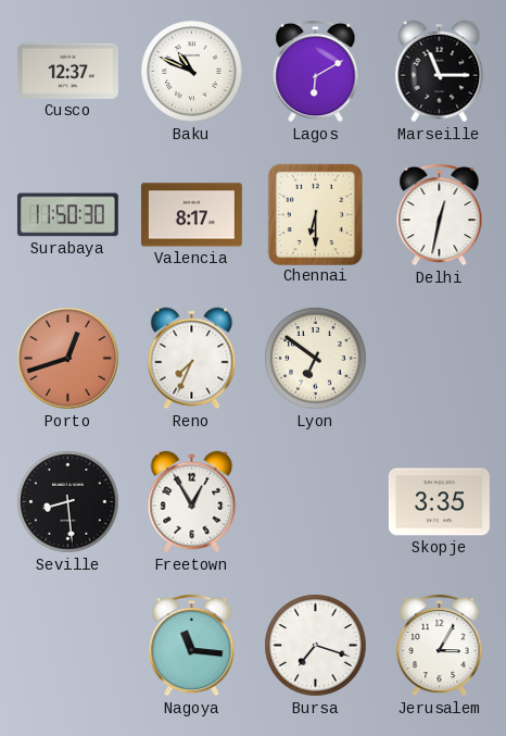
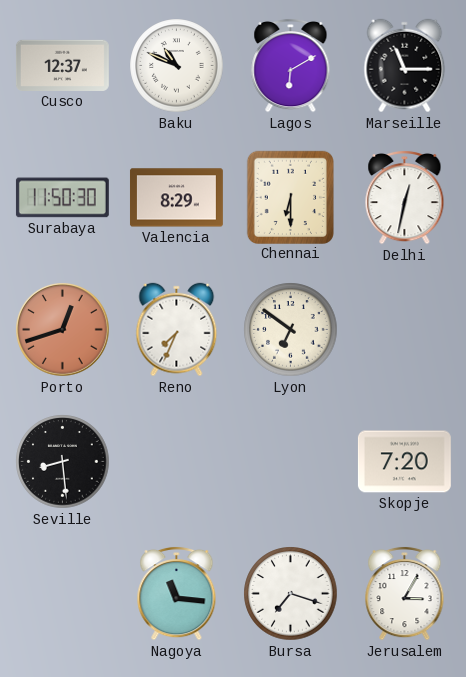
Valencia: 8:17 -> 8:29 (176, 198)
Freetown: 12:55 -> none (192, 502)
Skopje: 3:35 -> 7:20 (404, 462)
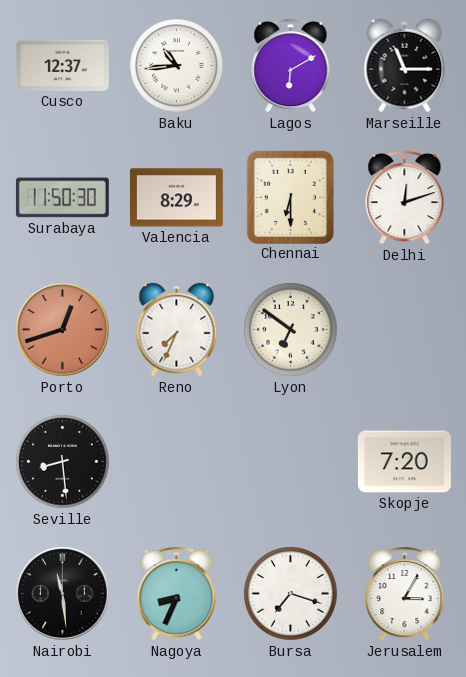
Baku: 10:49 -> 10:44 (177, 66)
Delhi: 12:32 -> 12:12 (405, 197)
Nairobi: none -> 11:29 (63, 594)
Nagoya: 11:16 -> 8:34 (177, 593)
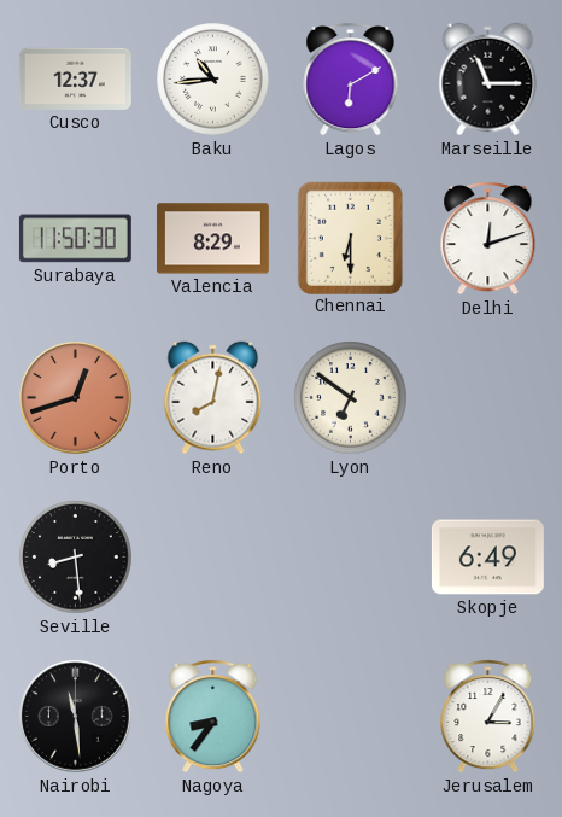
Reno: 7:34 -> 8:02 (213, 398)
Skopje: 7:20 -> 6:49 (487, 558)
Nagoya: 8:34 -> 8:36 (213, 716)
Bursa: 7:18 -> none (291, 594)
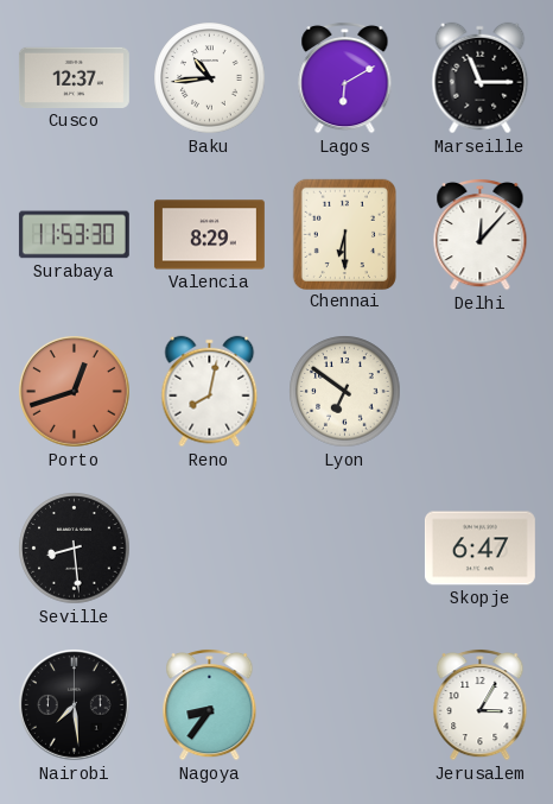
Surabaya: 11:50 -> 11:53 (74, 235)
Delhi: 12:12 -> 12:07 (481, 234)
Skopje: 6:49 -> 6:47 (479, 549)
Nairobi: 11:29 -> 7:29 (75, 705)
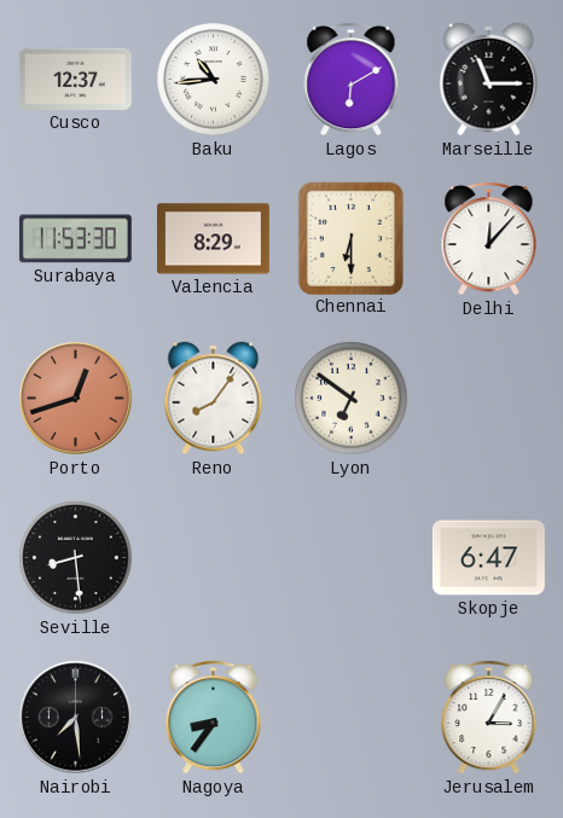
Reno: 8:02 -> 8:06 (214, 399)
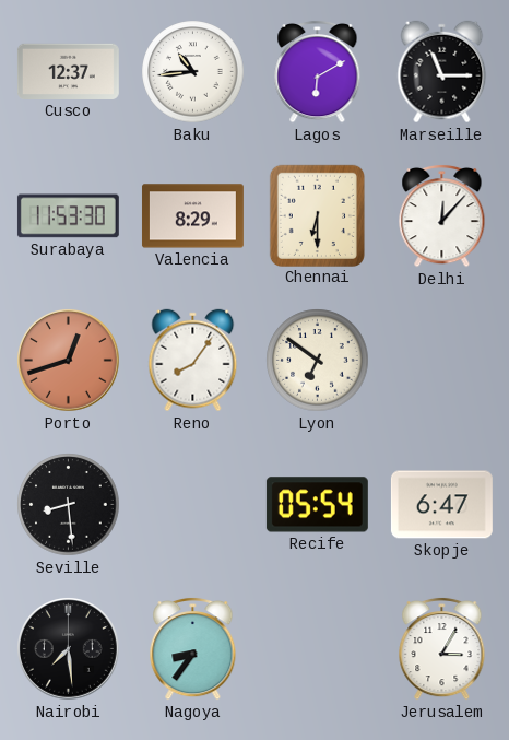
Recife: none -> 05:54 (317, 505)
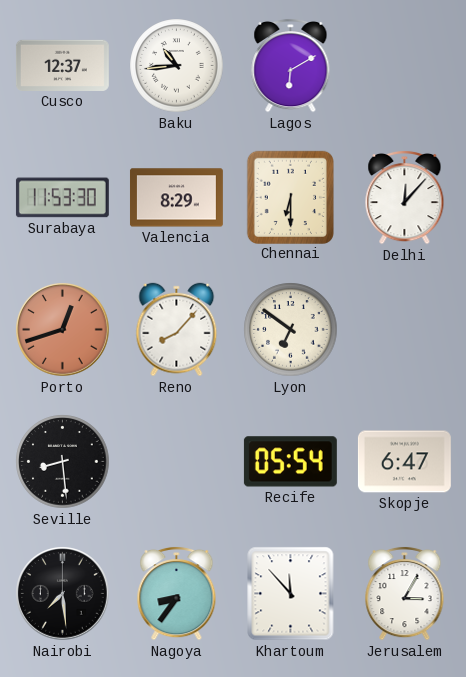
Marseille: 11:15 -> none (442, 72)
Reno: 8:06 -> 8:07 (177, 330)
Khartoum: none -> 11:53 (291, 594)
